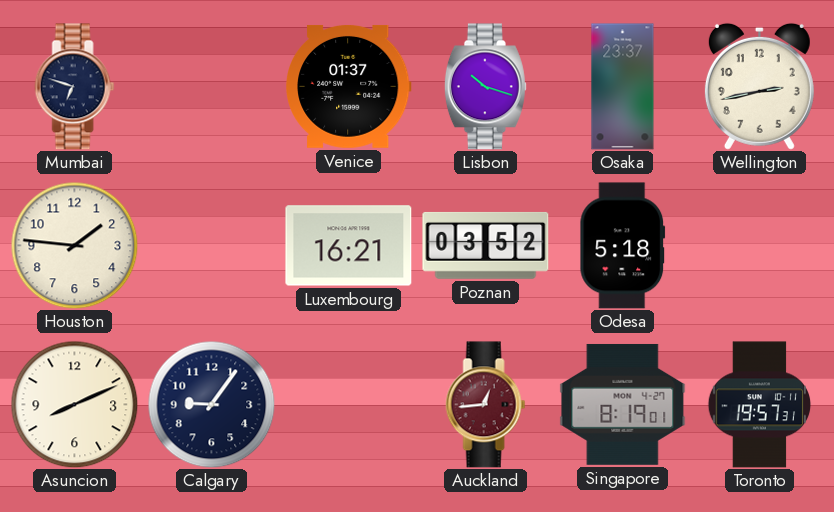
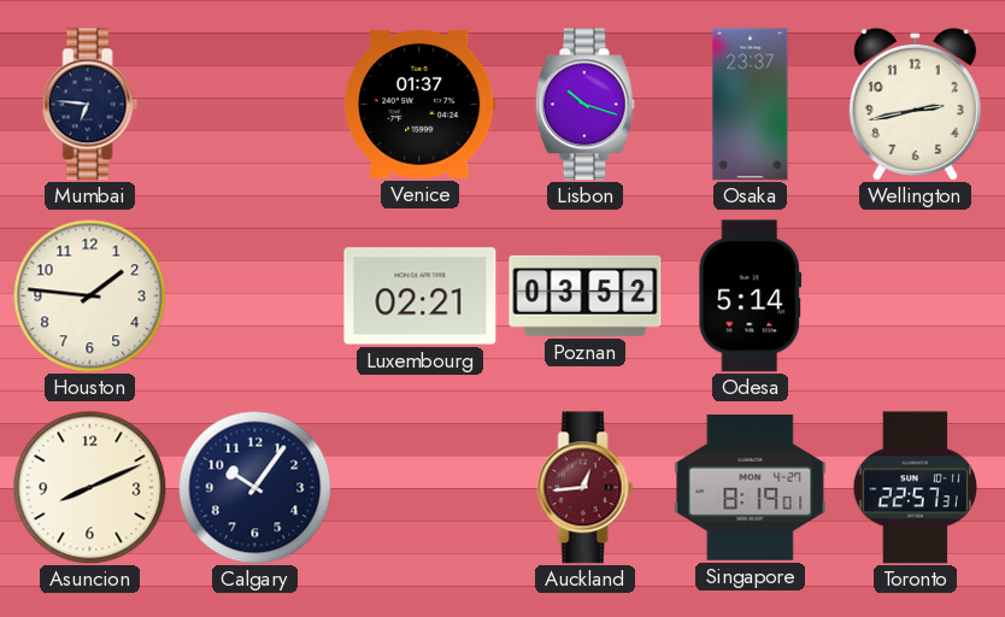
Mumbai: 6:48 -> 6:46 (90, 105)
Luxembourg: 16:21 -> 02:21 (421, 296)
Odesa: 5:18 -> 5:14 (751, 296)
Calgary: 9:06 -> 10:06 (254, 487)
Toronto: 19:57 -> 22:57 (916, 488)
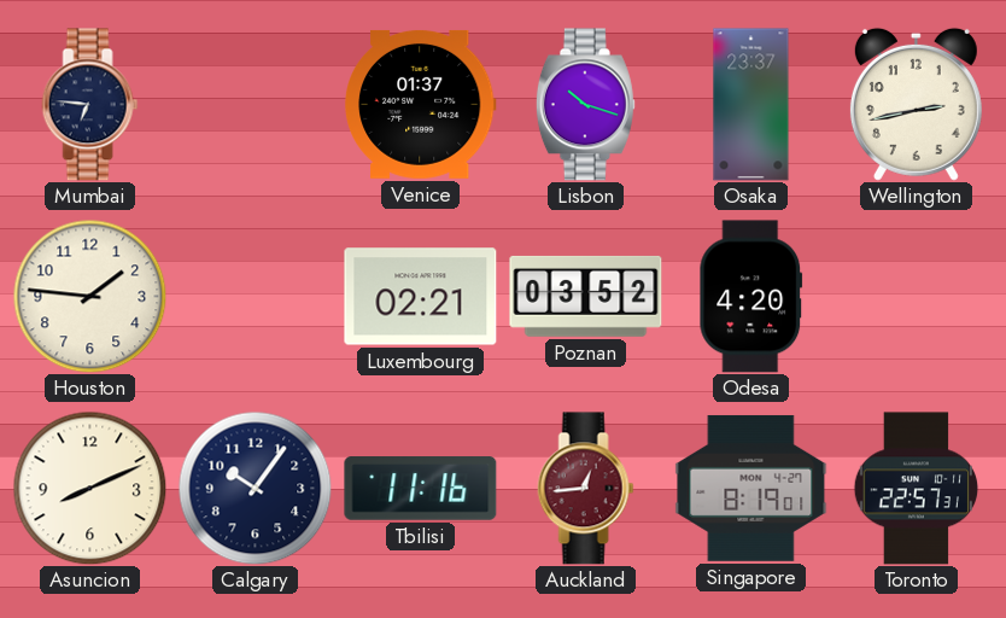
Odesa: 5:14 -> 4:20 (751, 297)
Tbilisi: none -> 11:16 (421, 489)
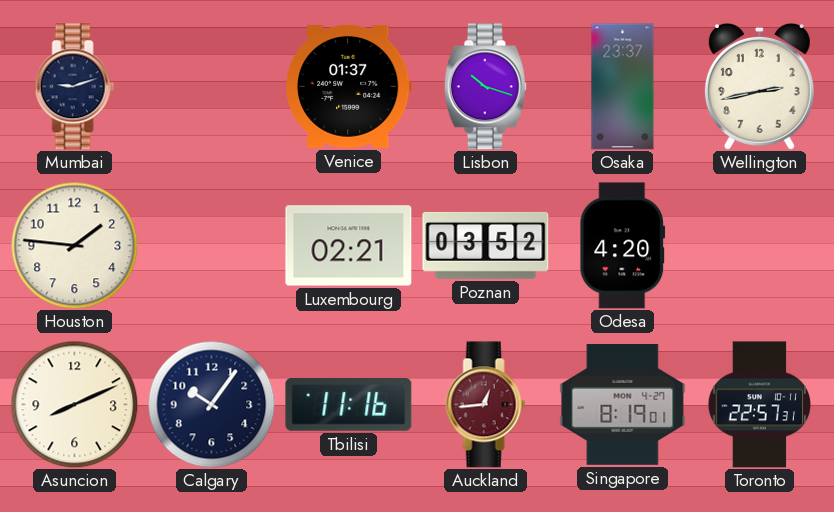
Mumbai: 6:46 -> 9:12 (75, 87)
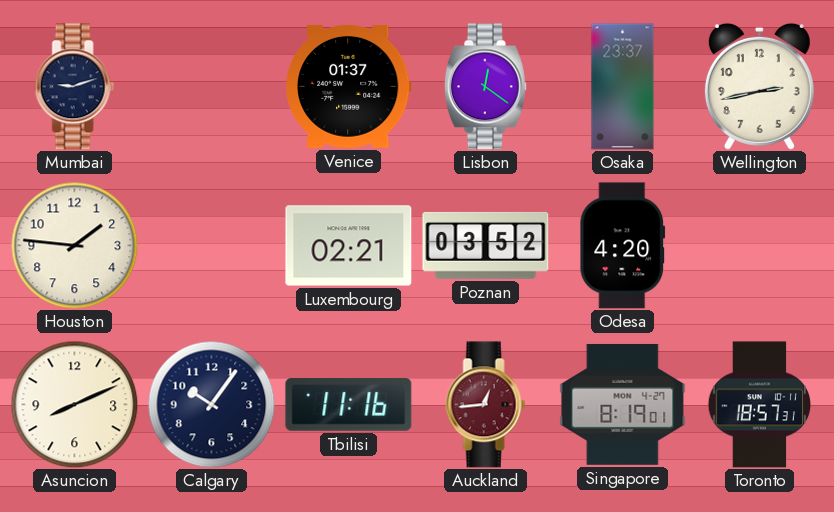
Lisbon: 10:18 -> 12:21 (485, 87)
Toronto: 22:57 -> 18:57 (760, 405)
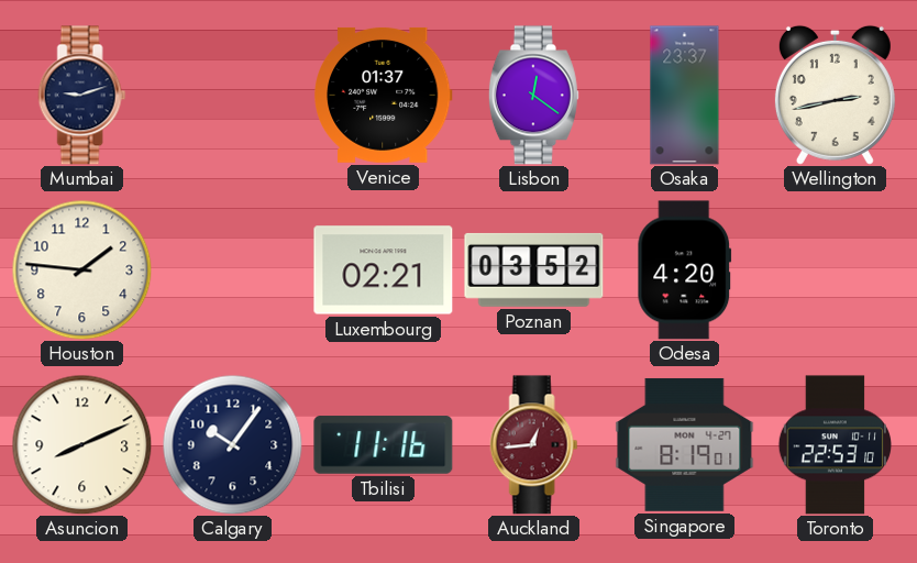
Toronto: 18:57 -> 22:53 (836, 445)
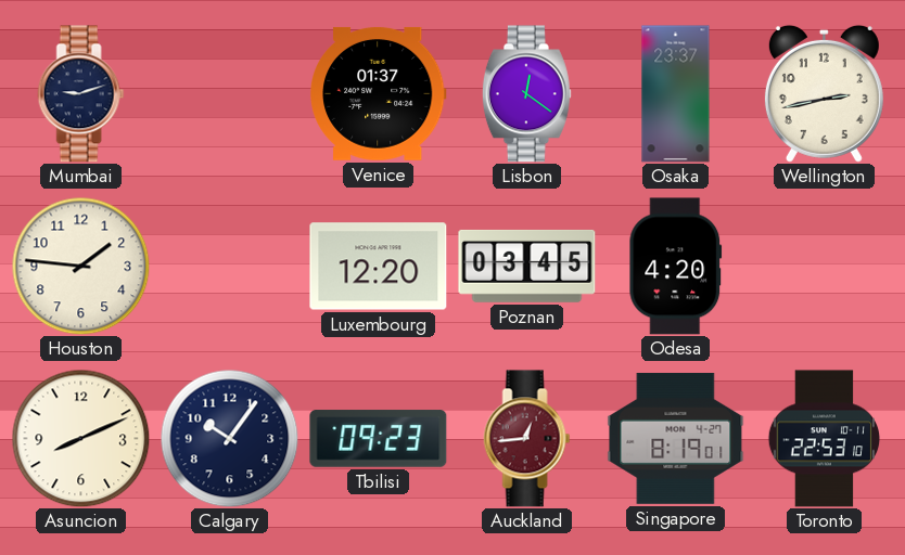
Luxembourg: 02:21 -> 12:20 (379, 267)
Poznan: 03:52 -> 03:45 (527, 266)
Tbilisi: 11:16 -> 09:23 (379, 439)
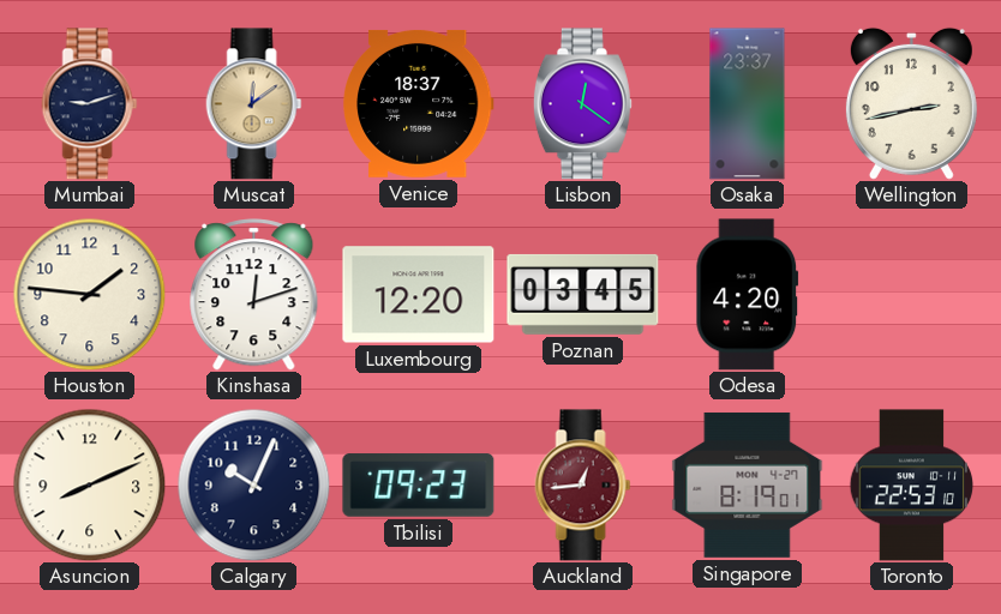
Muscat: none -> 12:09 (254, 104)
Venice: 01:37 -> 18:37 (418, 103)
Kinshasa: none -> 12:12 (254, 295)
Calgary: 10:06 -> 10:04 (253, 484)
